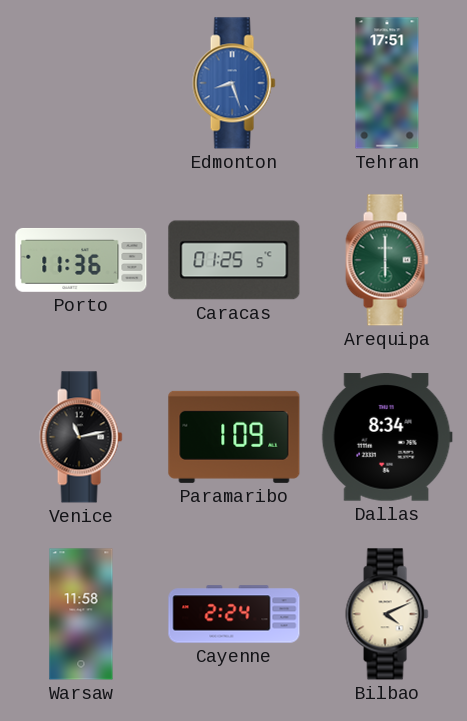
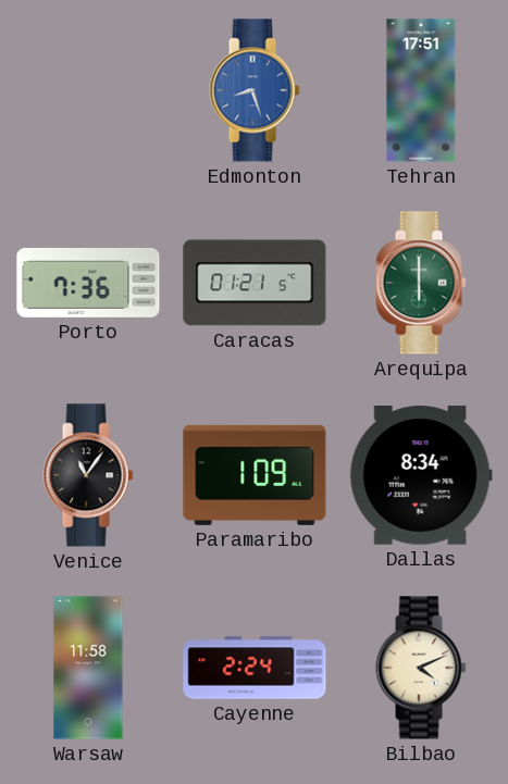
Porto: 11:36 -> 7:36 (88, 283)
Caracas: 01:25 -> 01:21 (255, 283)
Venice: 11:13 -> 11:06 (88, 475)
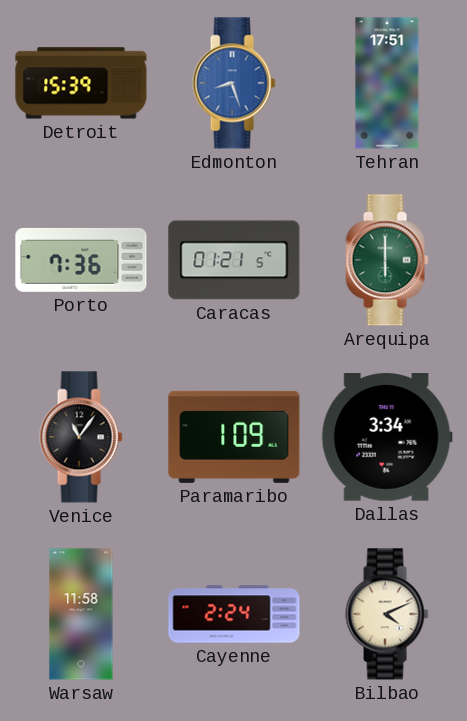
Detroit: none -> 15:39 (81, 83)
Dallas: 8:34 -> 3:34 (387, 437)
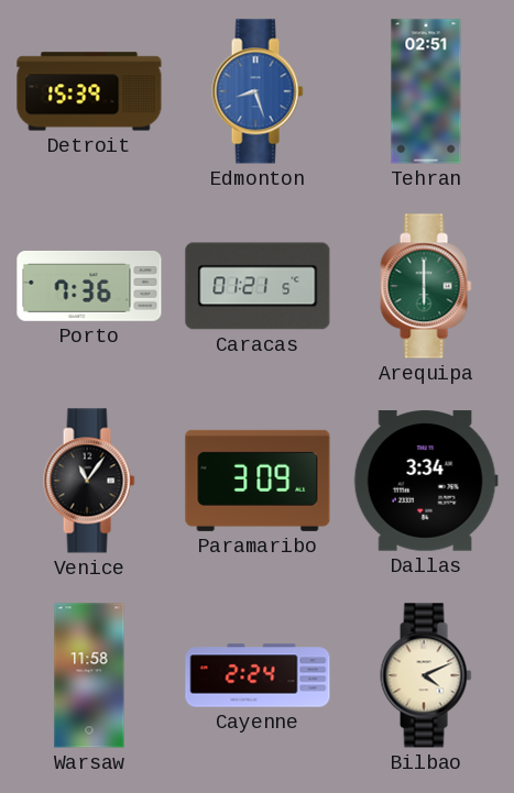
Tehran: 17:51 -> 02:51 (426, 91)
Paramaribo: 1:09 -> 3:09 (258, 481)
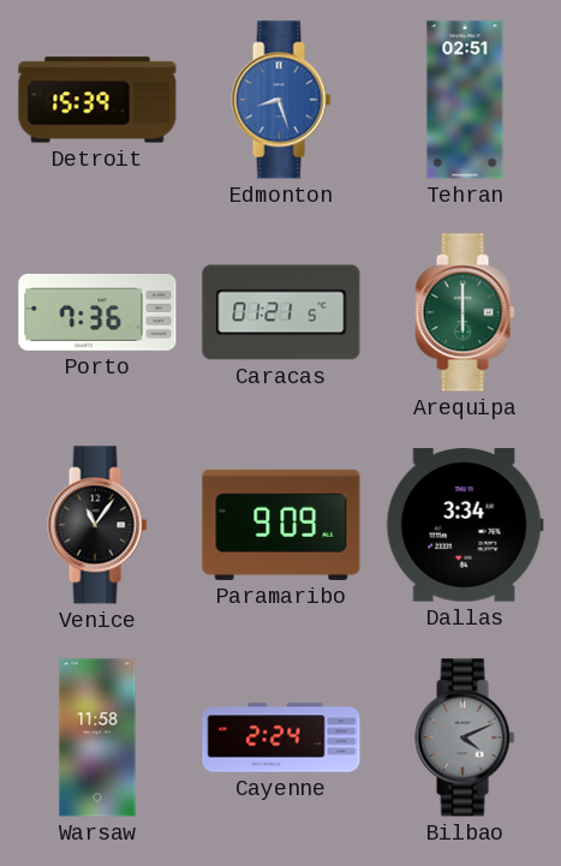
Paramaribo: 3:09 -> 9:09 (281, 525)
Bilbao dial: cream -> grey (465, 737)
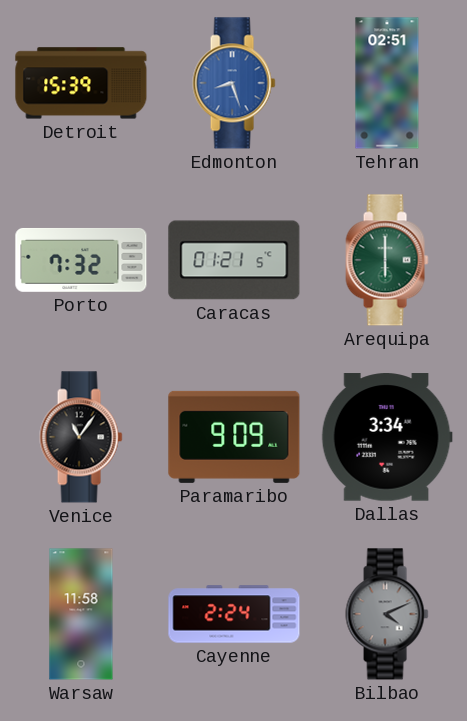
Porto: 7:36 -> 7:32 (81, 260)
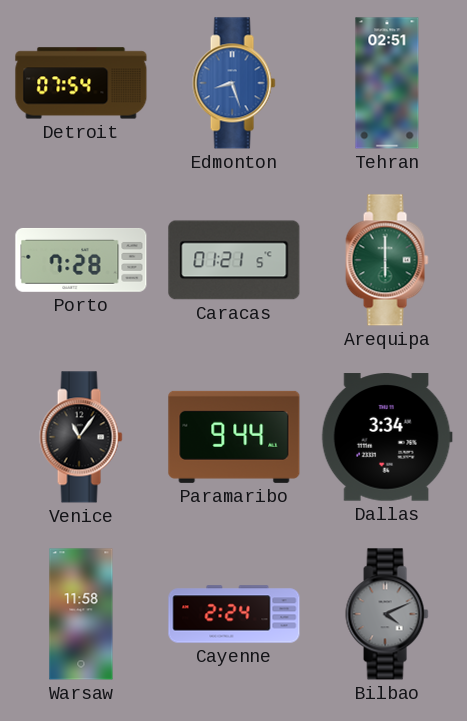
Detroit: 15:39 -> 07:54 (81, 83)
Porto: 7:32 -> 7:28 (81, 260)
Paramaribo: 9:09 -> 9:44 (234, 437)
